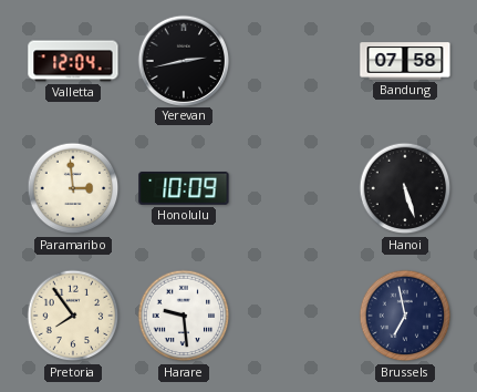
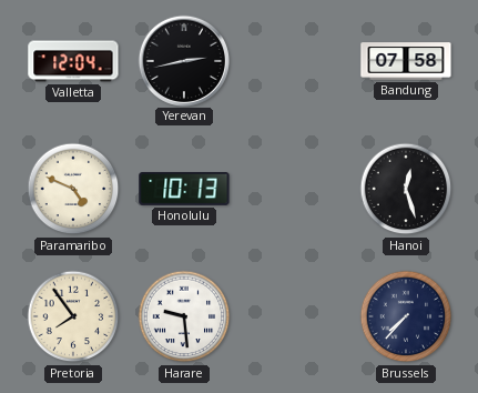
Paramaribo: 2:59 -> 4:49 (73, 189)
Honolulu: 10:09 -> 10:13 (184, 189)
Hanoi: 5:27 -> 12:27 (406, 189)
Brussels: 6:58 -> 7:37 (406, 316)
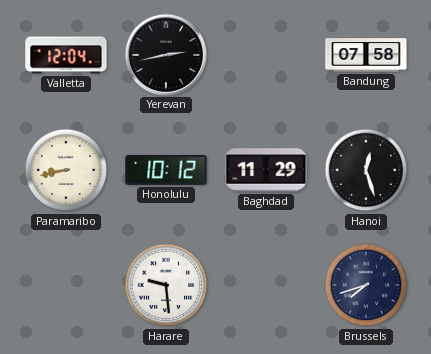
Paramaribo: 4:49 -> 8:43 (66, 170)
Honolulu: 10:13 -> 10:12 (166, 170)
Baghdad: none -> 11:29 (266, 170)
Pretoria: 7:54 -> none (73, 316)
Brussels: 7:37 -> 7:42 (366, 285)
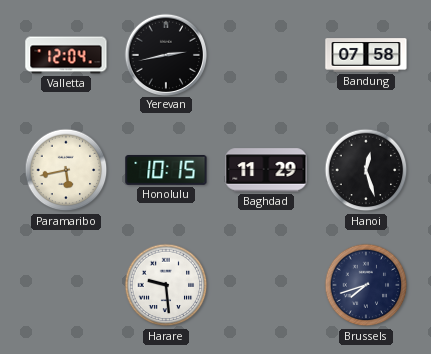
Paramaribo: 8:43 -> 5:43 (66, 170)
Honolulu: 10:12 -> 10:15 (166, 170)
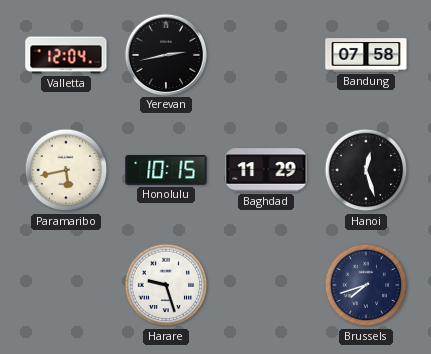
Harare: 9:29 -> 9:27 (166, 285)
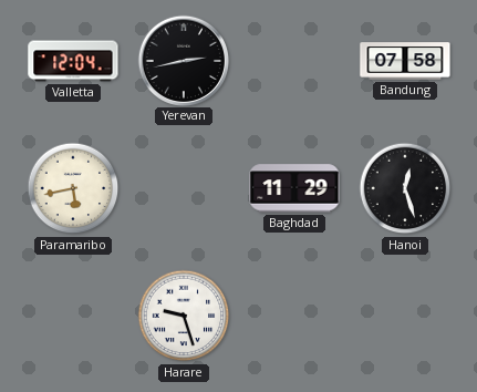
Honolulu: 10:15 -> none (166, 170)
Brussels: 7:42 -> none (366, 285)
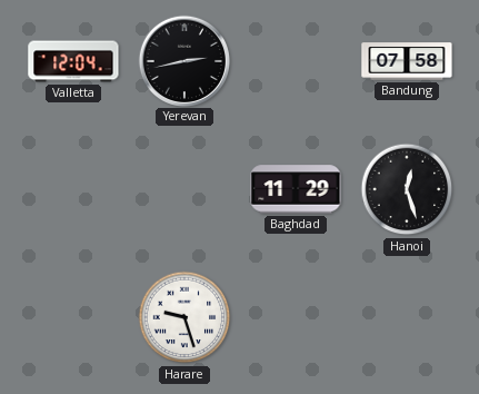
Paramaribo: 5:43 -> none (73, 188)
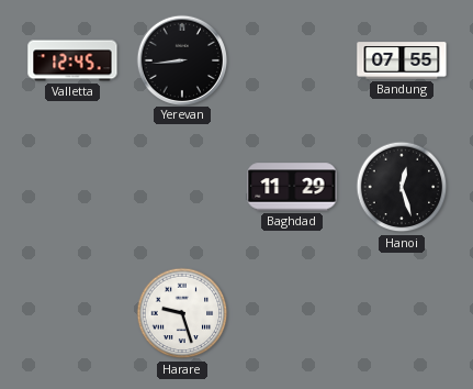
Valletta: 12:04 -> 12:45 (72, 60)
Yerevan: 2:43 -> 8:44 (181, 59)
Bandung: 07:58 -> 07:55 (402, 60)
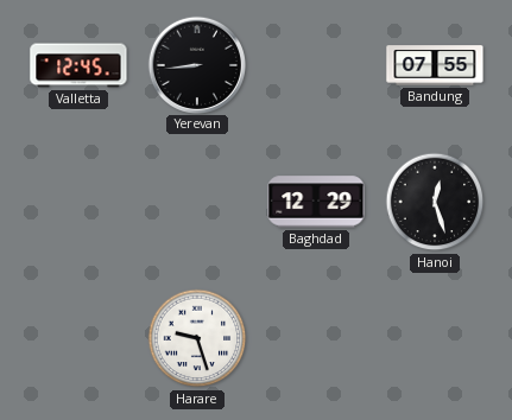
Baghdad: 11:29 -> 12:29 (316, 202)
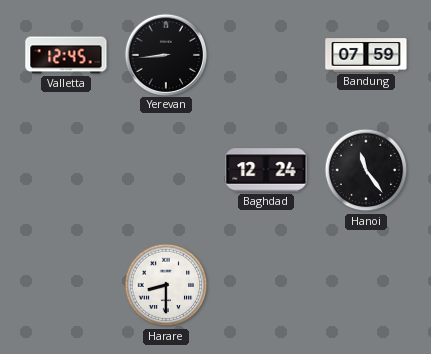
Bandung: 07:55 -> 07:59 (366, 55)
Baghdad: 12:29 -> 12:24 (266, 170)
Hanoi: 12:27 -> 11:24 (366, 170)
Harare: 9:27 -> 8:30 (166, 285)
